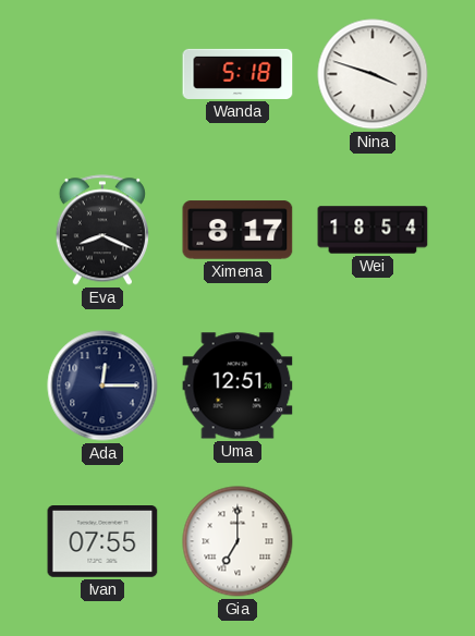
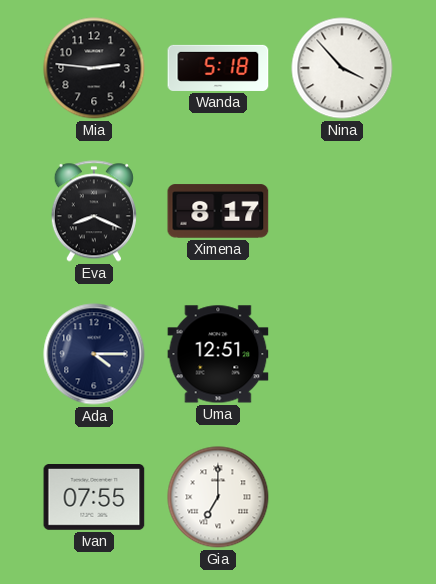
Mia: none -> 2:46 (94, 68)
Nina: 3:48 -> 3:53 (342, 68)
Wei: 18:54 -> none (373, 230)
Ada: 12:15 -> 4:15 (94, 354)
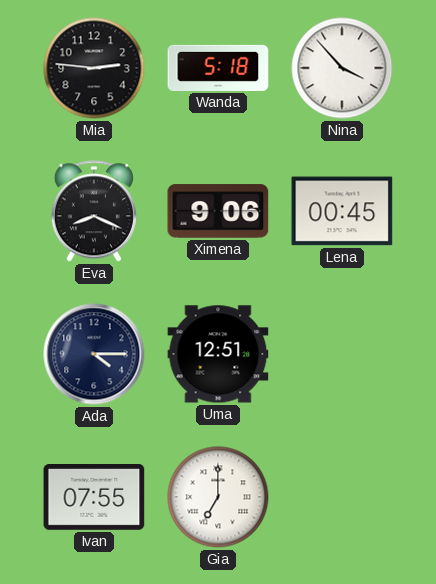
Ximena: 8:17 -> 9:06 (218, 211)
Lena: none -> 00:45 (342, 211)
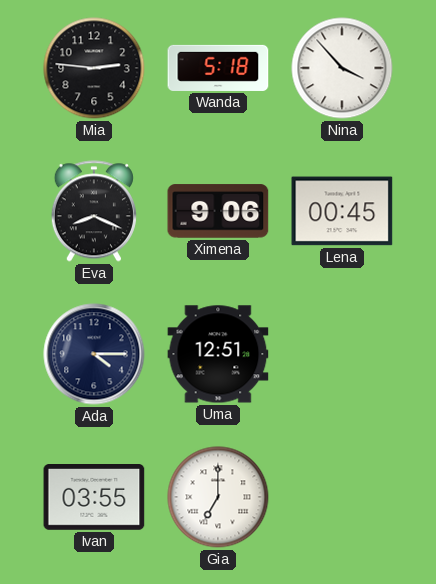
Ivan: 07:55 -> 03:55 (94, 498)
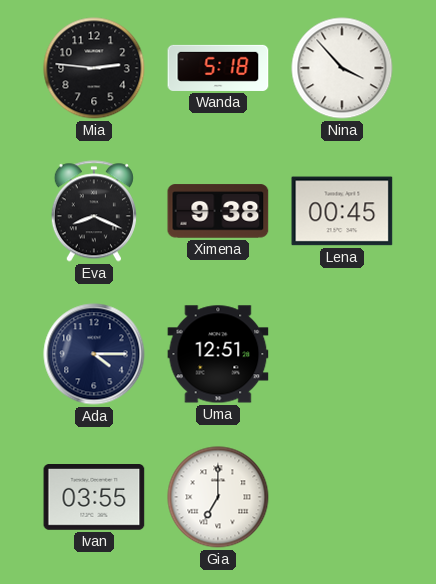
Ximena: 9:06 -> 9:38 (218, 211)
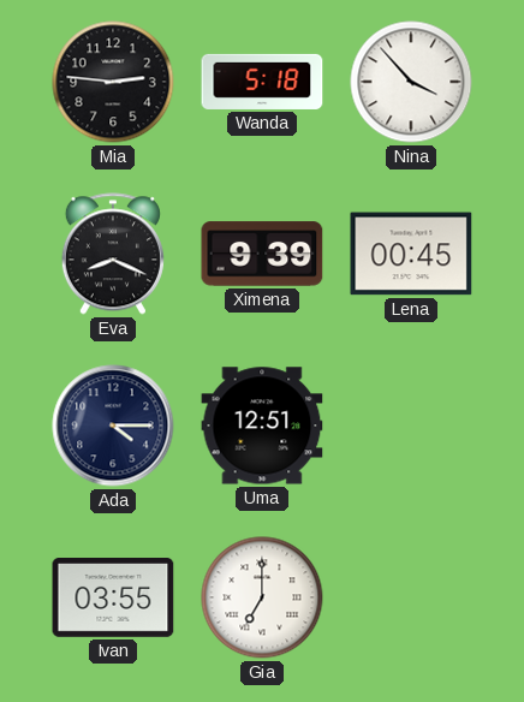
Ximena: 9:38 -> 9:39 (262, 254)
